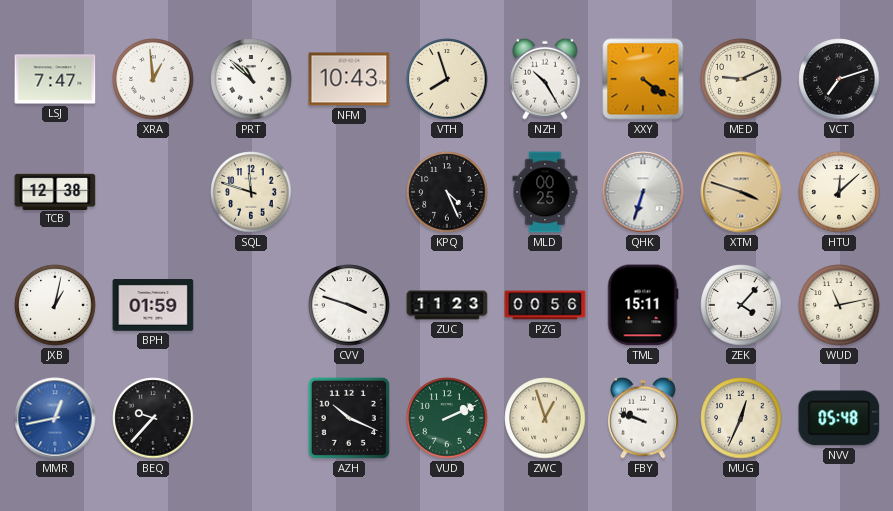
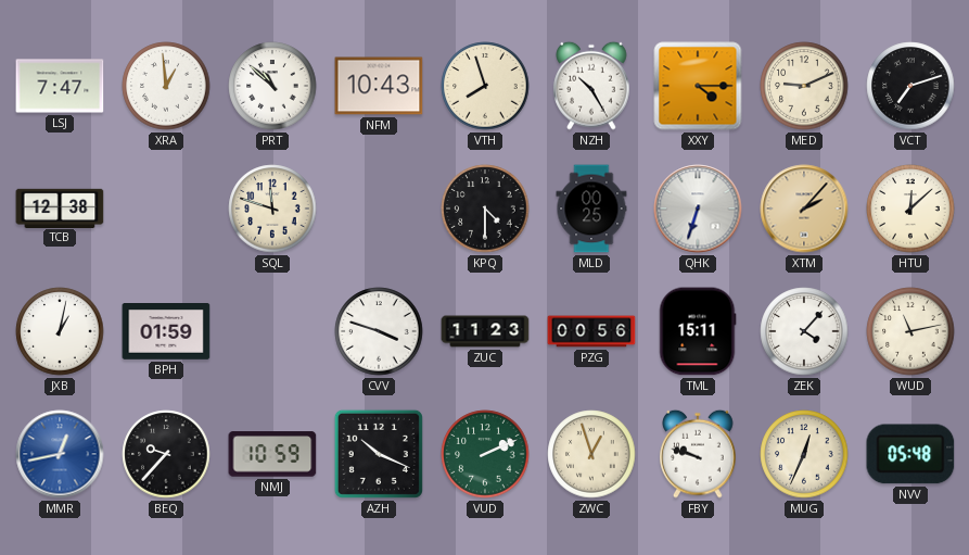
XXY: 4:21 -> 4:15 (698, 86)
KPQ: 4:26 -> 4:30 (485, 209)
XTM: 3:48 -> 2:07 (804, 209)
NMJ: none -> 10:59 (272, 454)
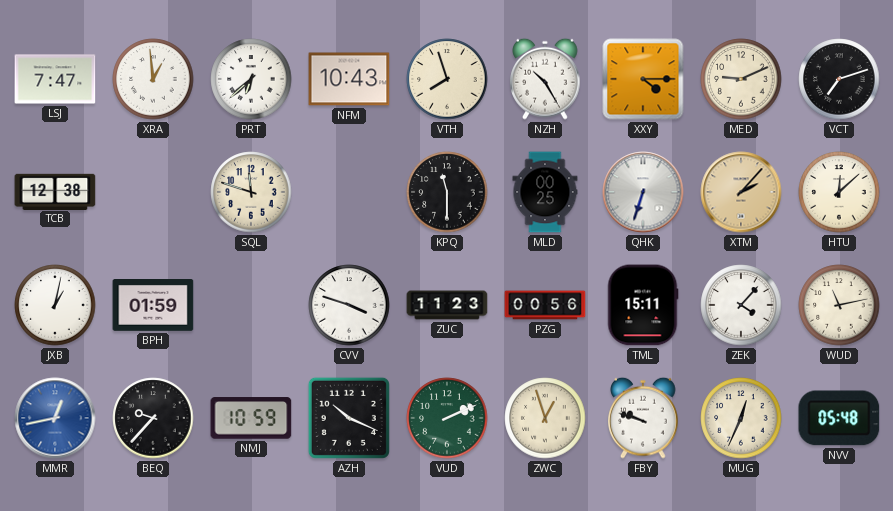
PRT: 10:52 -> 6:38 (251, 79)
KPQ: 4:30 -> 11:30 (447, 192)
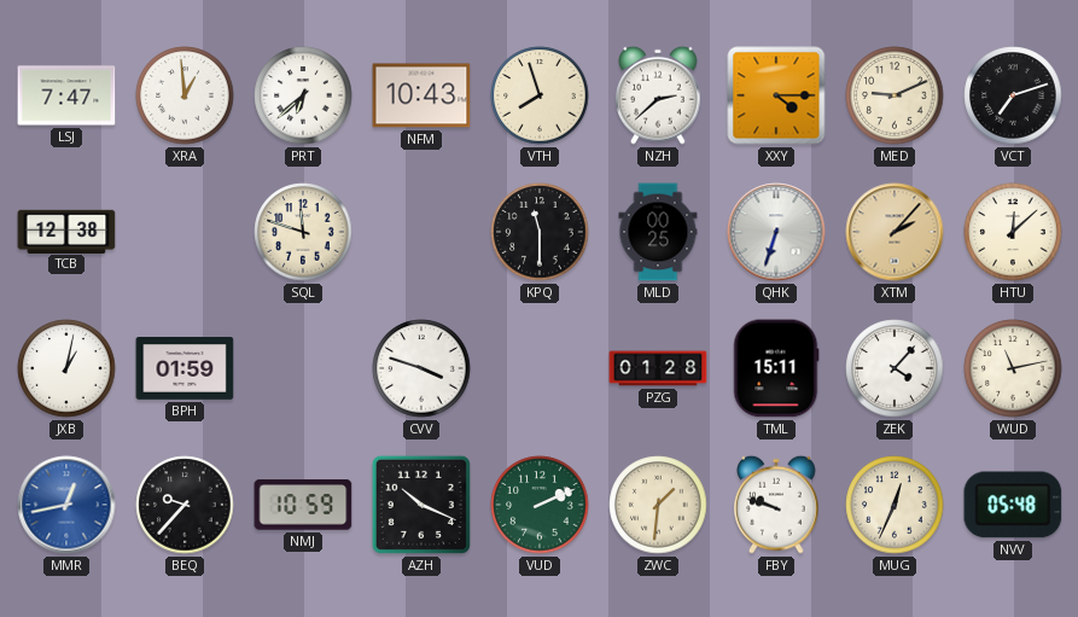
NZH: 10:25 -> 2:38 (658, 95)
ZUC: 11:23 -> none (447, 305)
PZG: 00:56 -> 01:28 (658, 368)
ZWC: 12:57 -> 1:31 (658, 505)
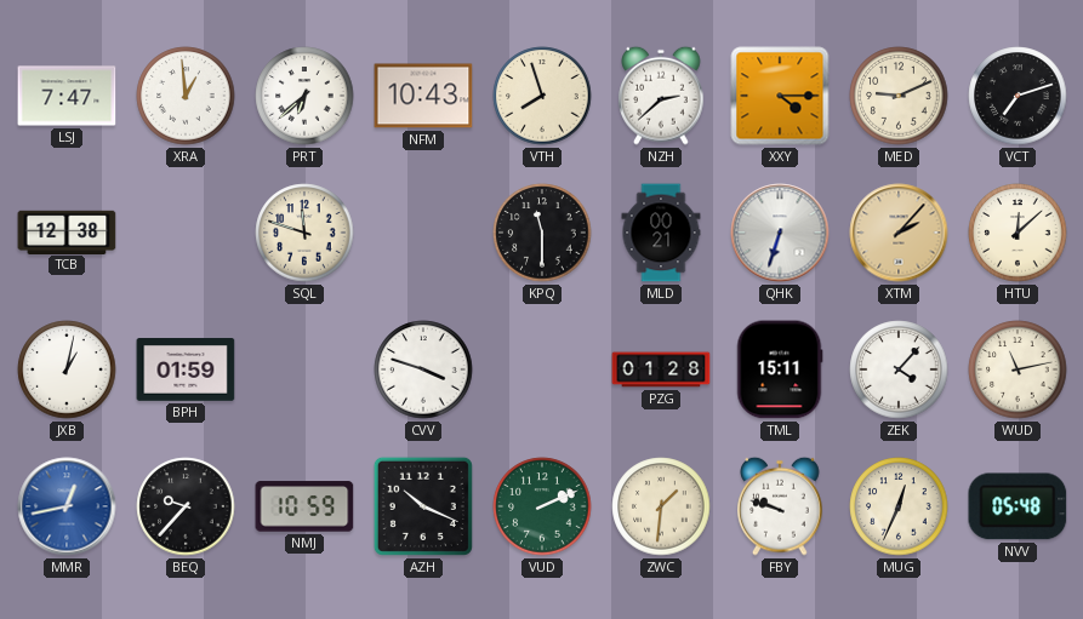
MLD: 00:25 -> 00:21 (661, 233)
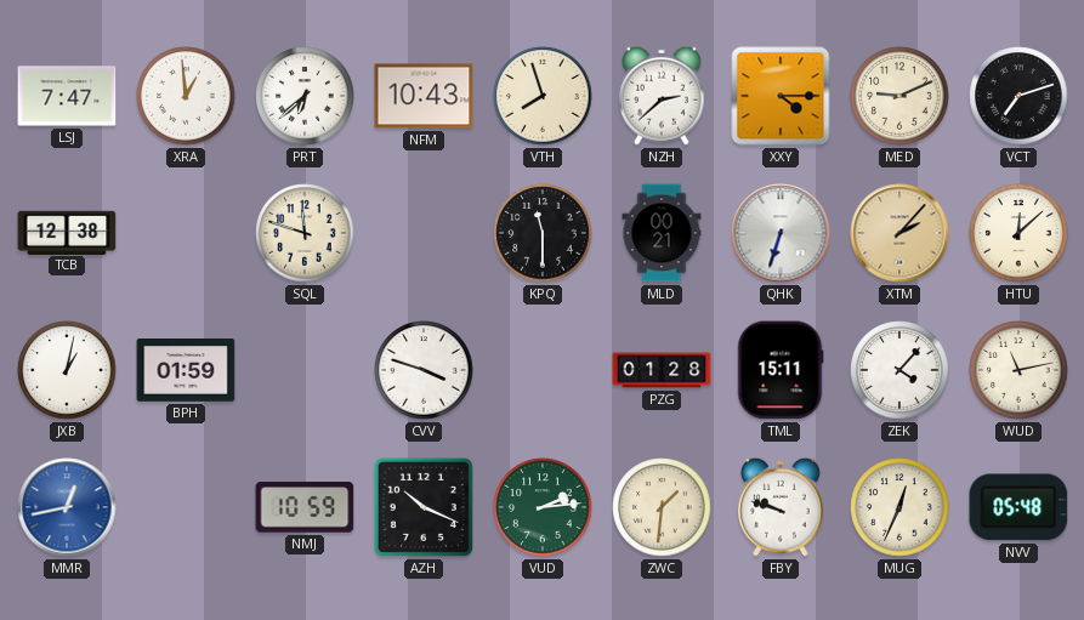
BEQ: 9:37 -> none (186, 506)
VUD: 2:11 -> 2:14 (543, 507)
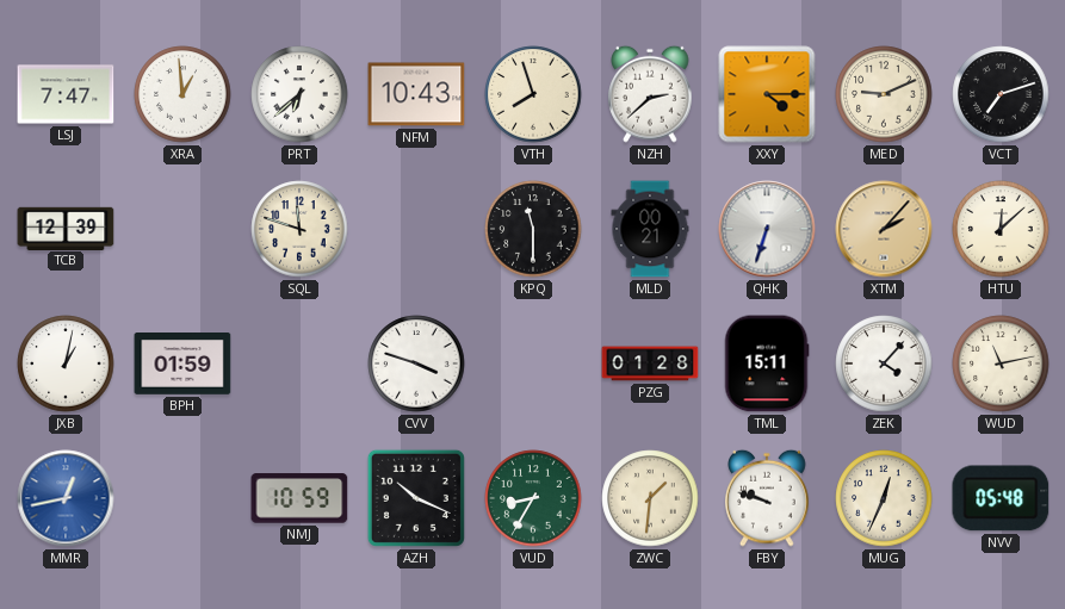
TCB: 12:38 -> 12:39 (66, 228)
VUD: 2:14 -> 8:35 (533, 498)
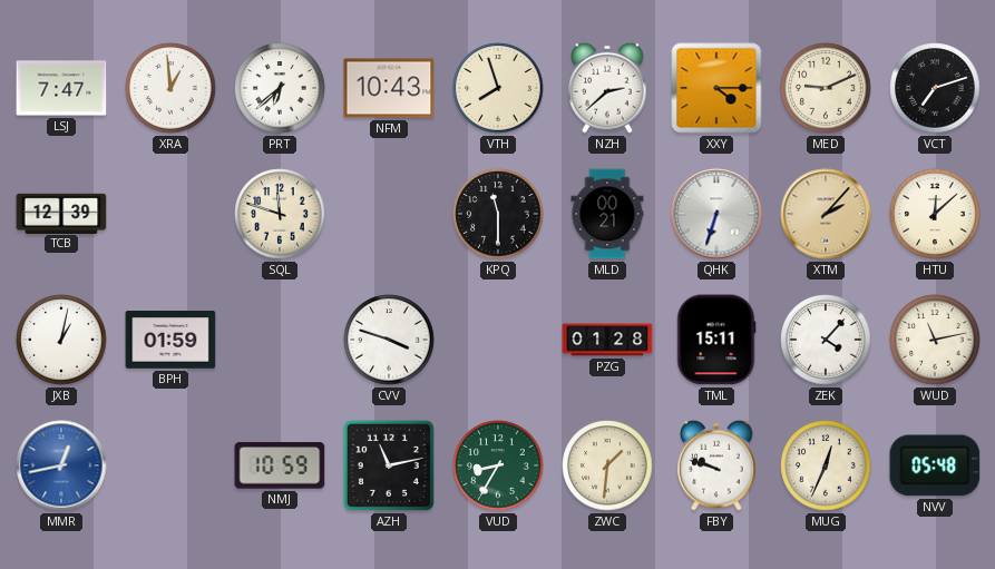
AZH: 10:19 -> 11:13 (389, 465)
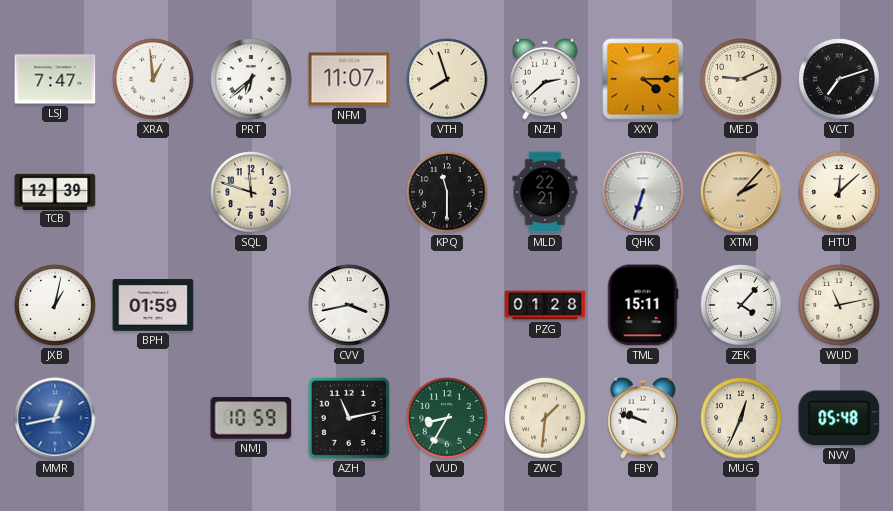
NFM: 10:43 -> 11:07 (349, 79)
MLD: 00:21 -> 22:21 (545, 192)
CVV: 3:48 -> 3:43 (349, 305)
